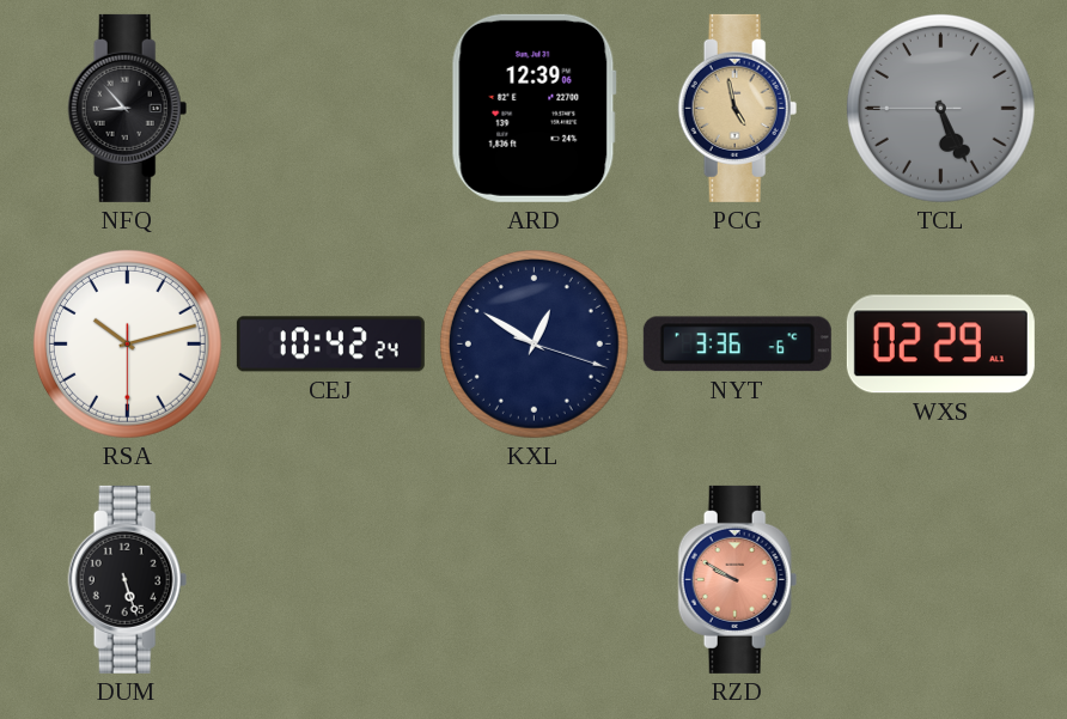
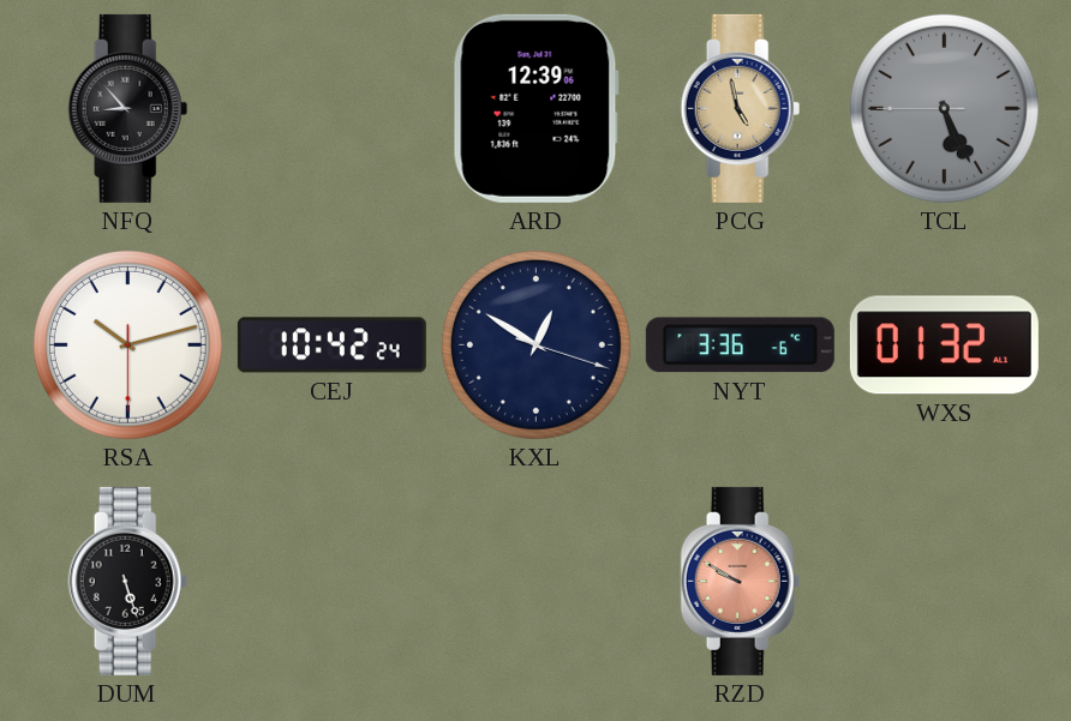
WXS: 02:29 -> 01:32 (944, 346)
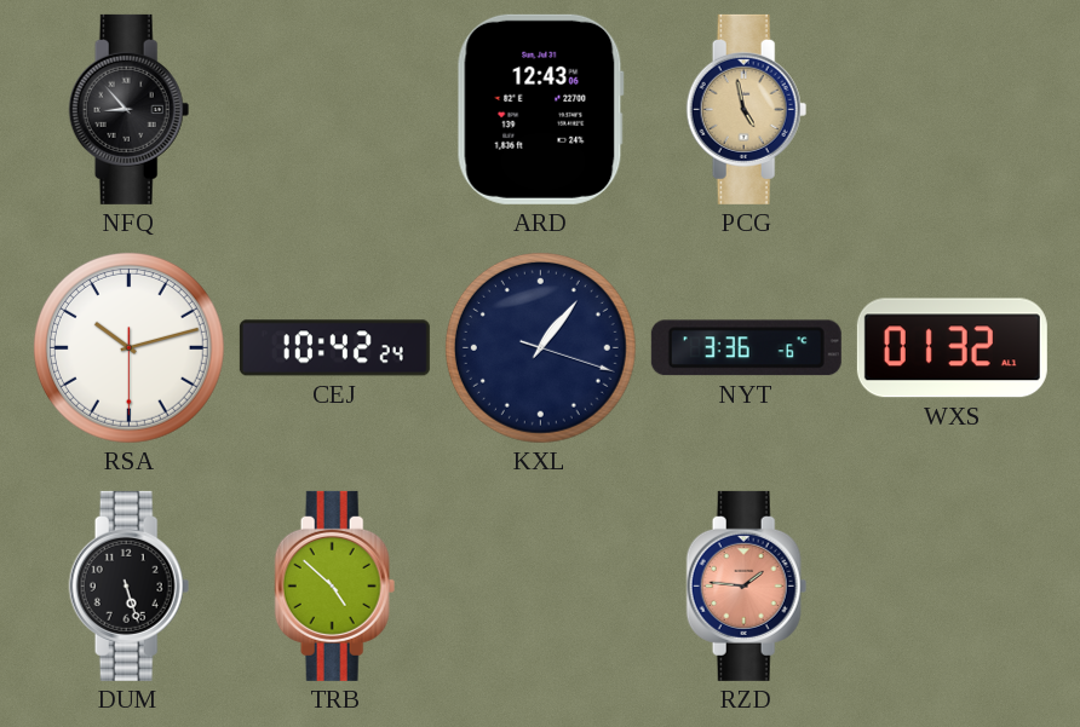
ARD: 12:39 -> 12:43 (540, 109)
TCL: 5:25 -> none (944, 108)
KXL: 12:50 -> 1:06 (540, 347)
TRB: none -> 4:52 (335, 585)
RZD: 9:50 -> 1:46 (747, 585)
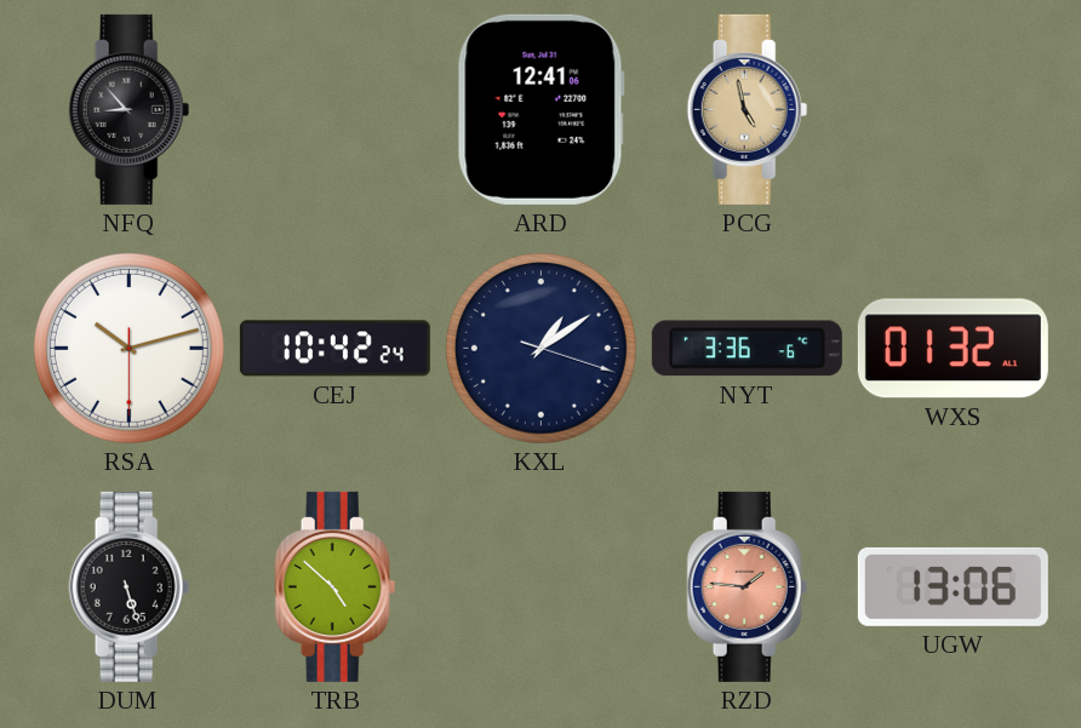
ARD: 12:43 -> 12:41 (540, 109)
KXL: 1:06 -> 1:09 (540, 348)
UGW: none -> 13:06 (953, 586)
